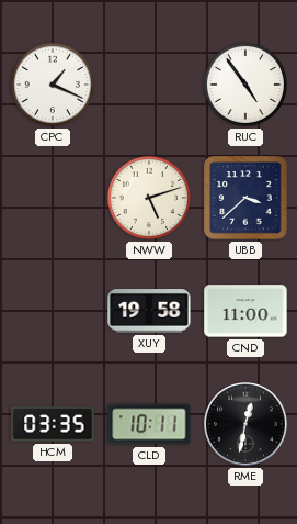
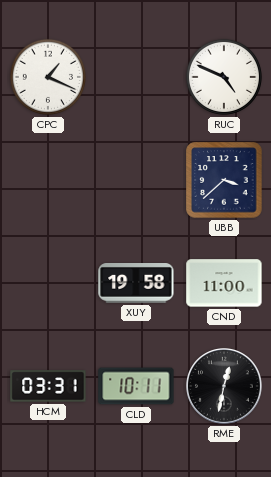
RUC: 4:54 -> 4:49 (224, 77)
NWW: 5:12 -> none (149, 198)
HCM: 03:35 -> 03:31 (48, 386)
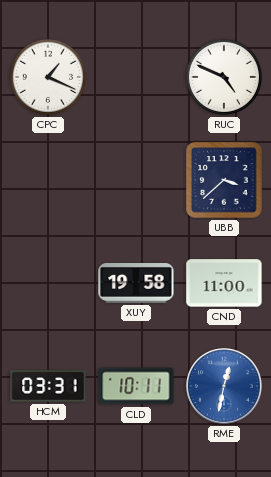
RME dial: black -> blue (225, 387)
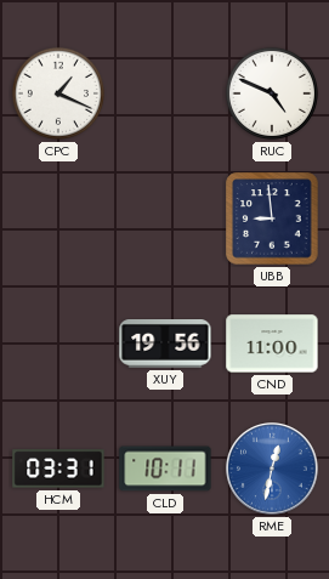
UBB: 3:38 -> 8:59 (272, 218)
XUY: 19:58 -> 19:56 (165, 345)
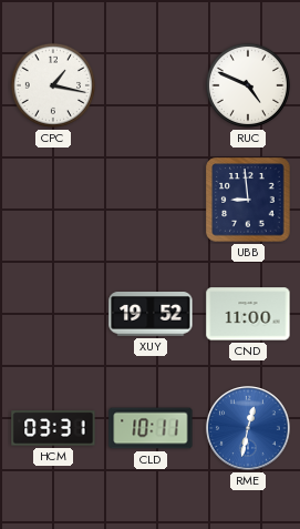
CPC: 1:19 -> 1:17 (53, 85)
XUY: 19:56 -> 19:52 (151, 315)
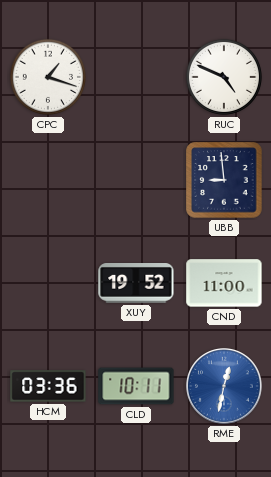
CPC: 1:17 -> 1:18 (48, 77)
HCM: 03:31 -> 03:36 (48, 386)
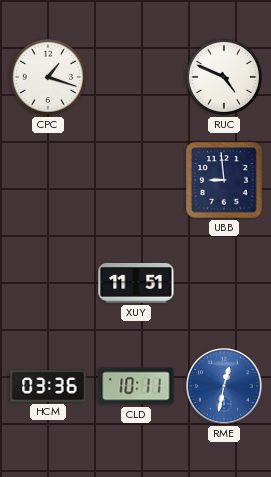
XUY: 19:52 -> 11:51 (136, 284)
CND: 11:00 -> none (224, 283)
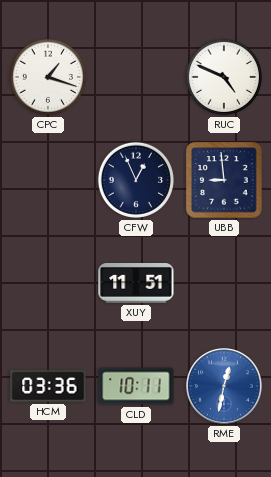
CFW: none -> 12:56 (136, 180)
